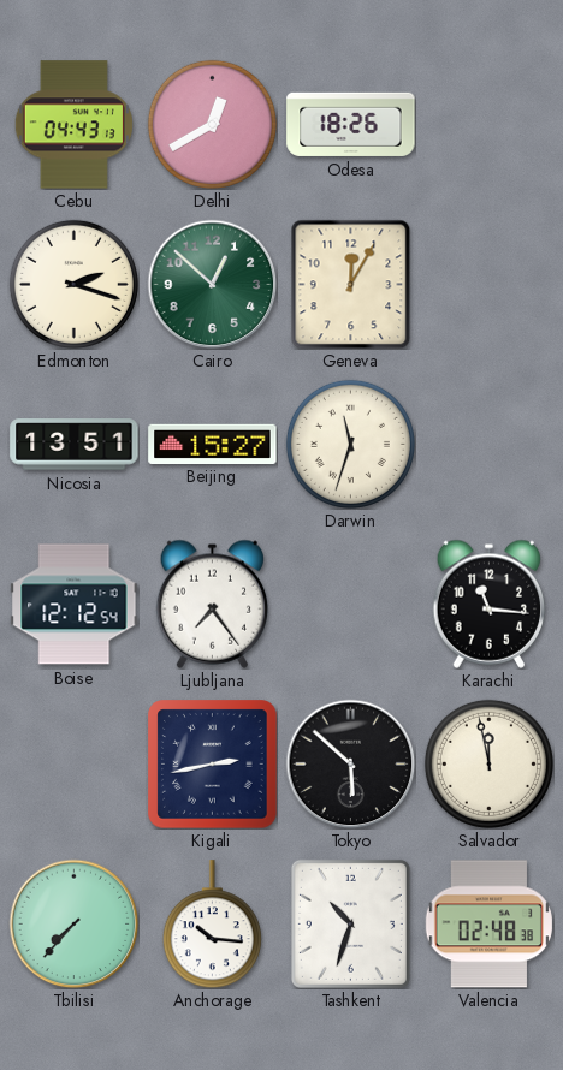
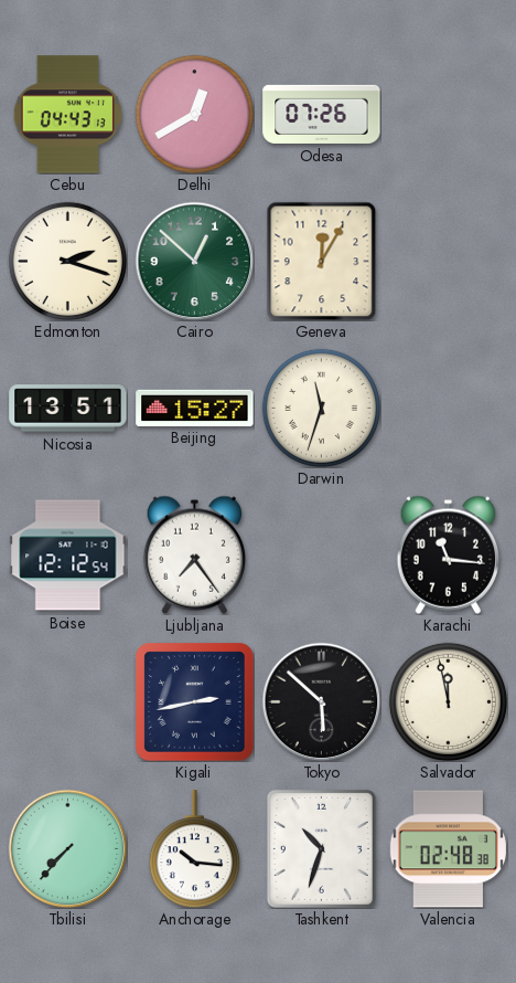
Odesa: 18:26 -> 07:26 (322, 114)
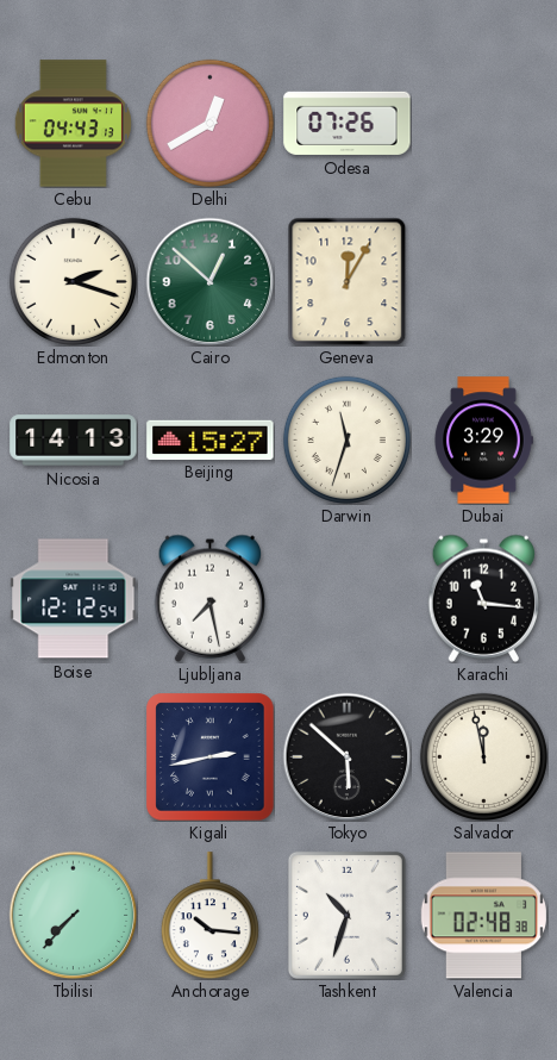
Nicosia: 13:51 -> 14:13 (74, 441)
Dubai: none -> 3:29 (483, 441)
Ljubljana: 7:24 -> 7:28 (209, 598)
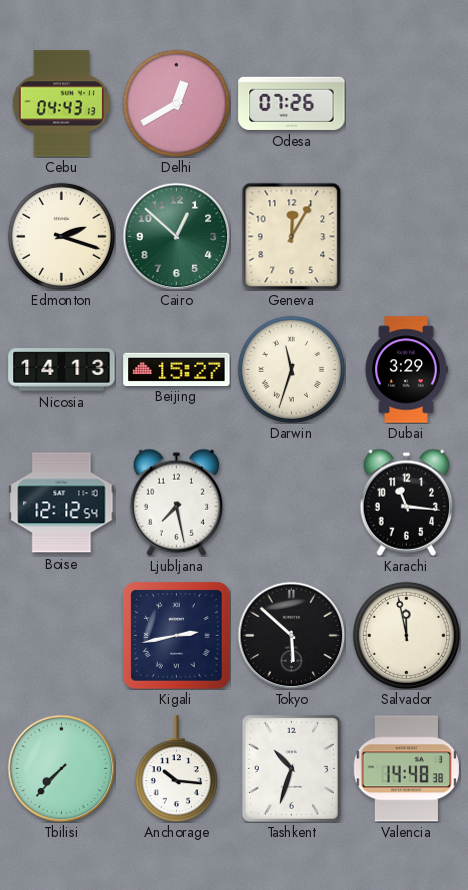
Valencia: 02:48 -> 14:48 (406, 769)
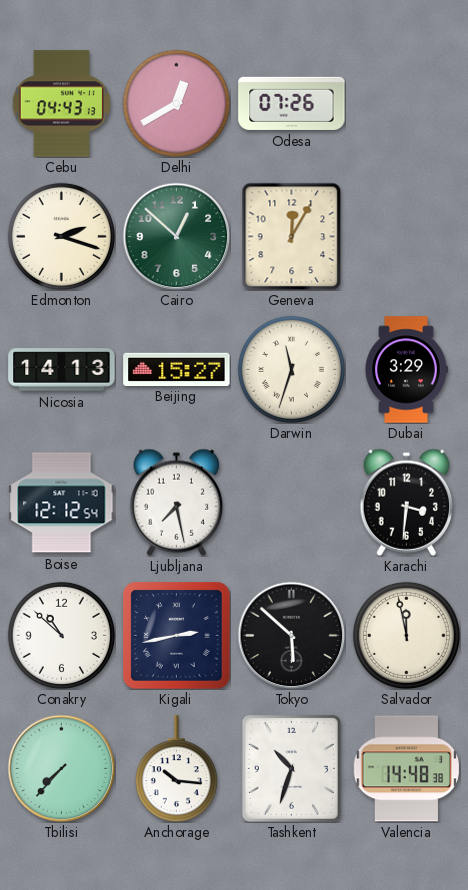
Karachi: 11:16 -> 3:31 (406, 502)
Conakry: none -> 10:52 (61, 635)
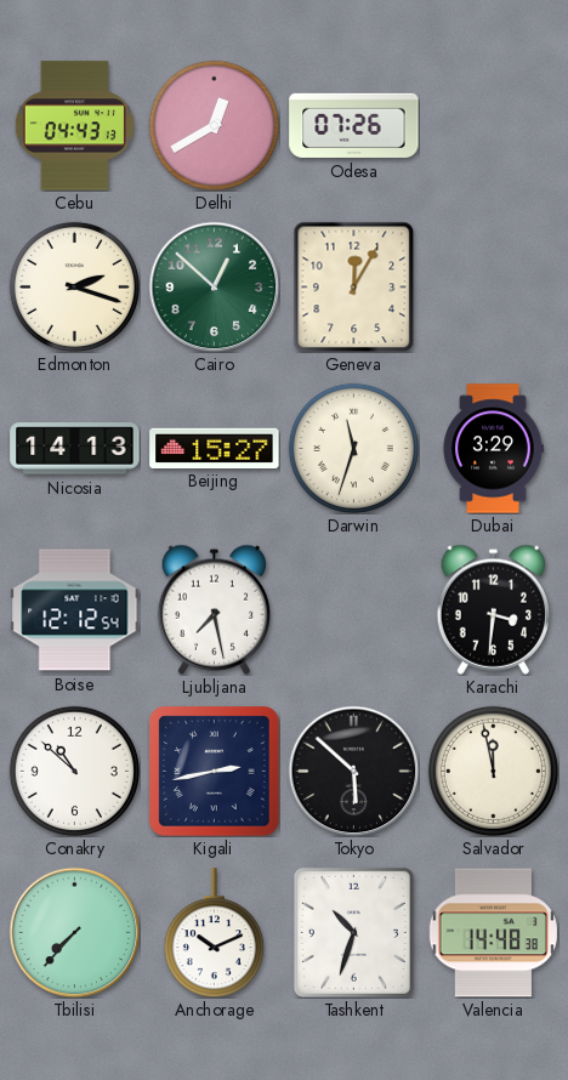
Anchorage: 10:16 -> 10:11 (214, 933)
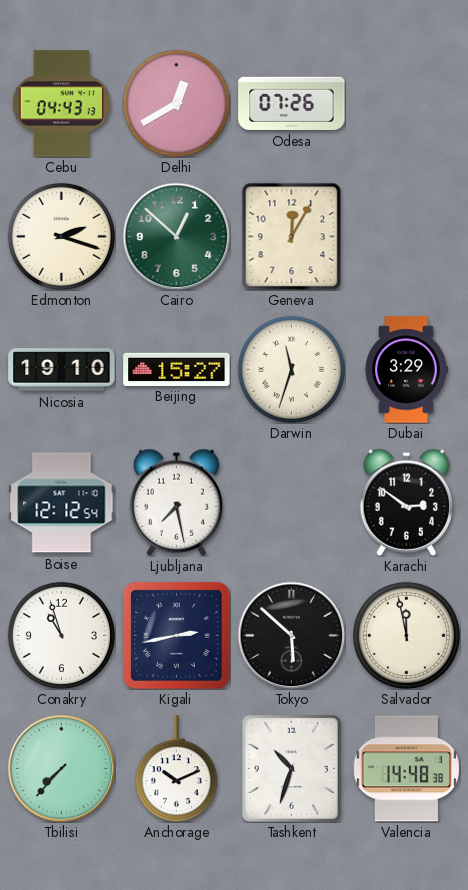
Nicosia: 14:13 -> 19:10 (62, 370)
Karachi: 3:31 -> 2:51 (406, 502)
Conakry: 10:52 -> 10:57 (61, 635)
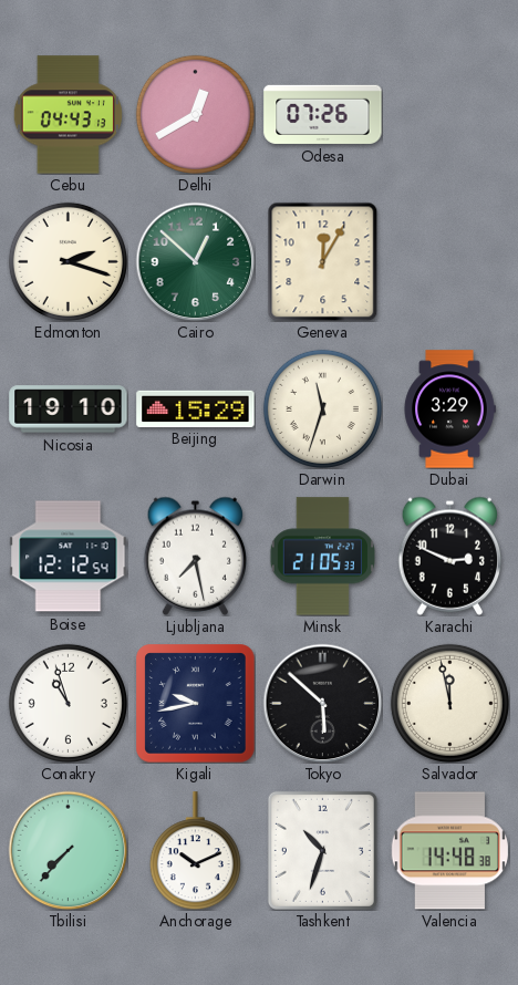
Beijing: 15:27 -> 15:29 (196, 408)
Minsk: none -> 21:05 (322, 557)
Karachi: 2:51 -> 2:49 (449, 556)
Kigali: 2:43 -> 9:43 (196, 704)
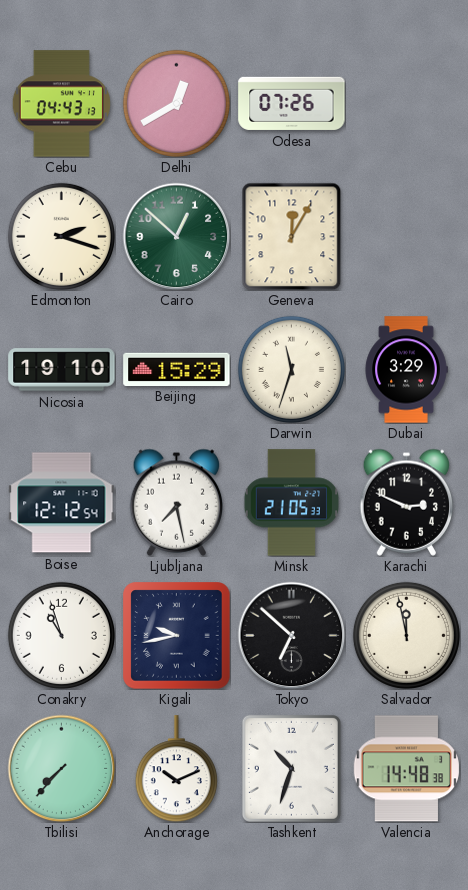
Tokyo: 5:52 -> 6:52 (291, 635)
